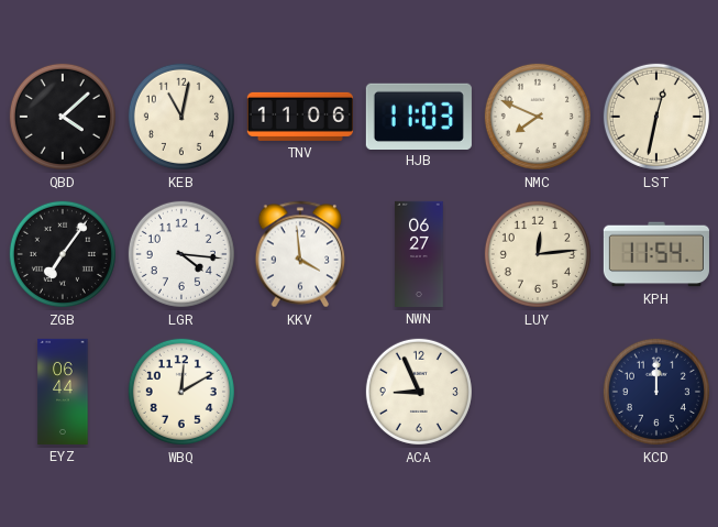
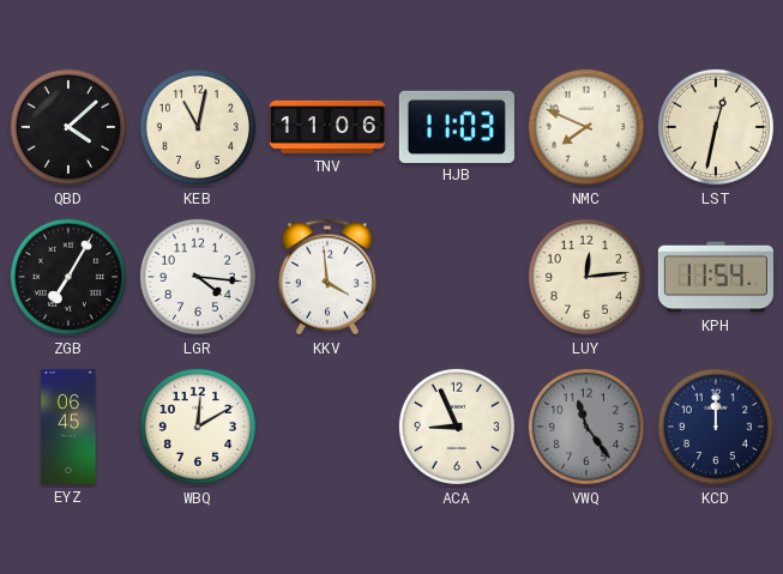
ZGB: 7:06 -> 7:05 (68, 277)
NWN: 06:27 -> none (419, 254)
EYZ: 06:44 -> 06:45 (68, 427)
VWQ: none -> 11:24 (586, 427)
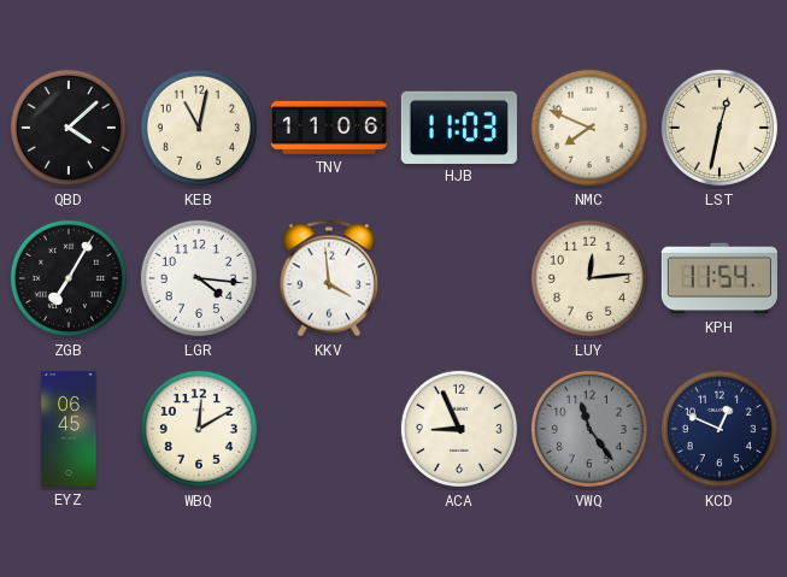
KCD: 12:00 -> 12:49 (720, 429)
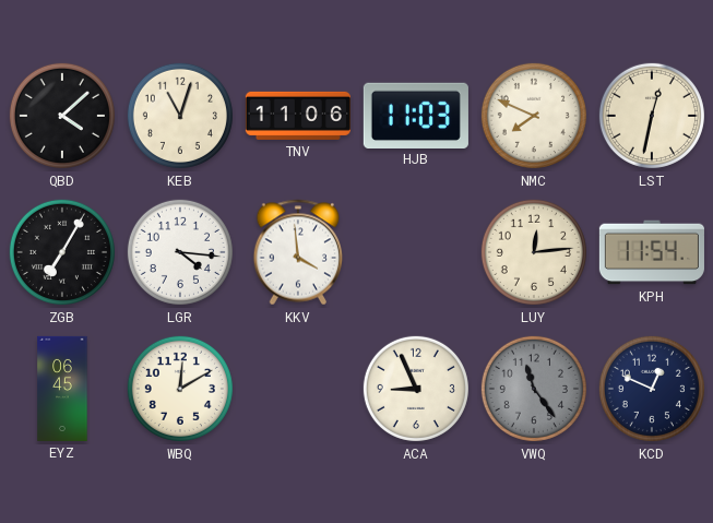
KEB: 11:02 -> 11:03 (180, 116)
